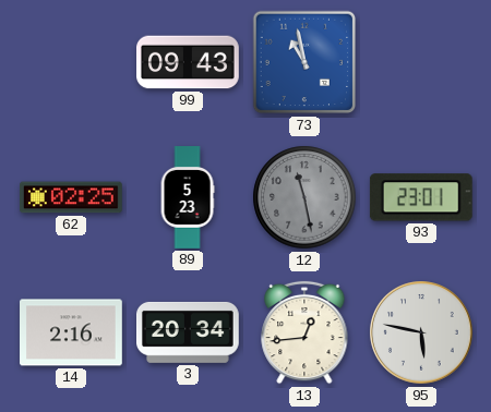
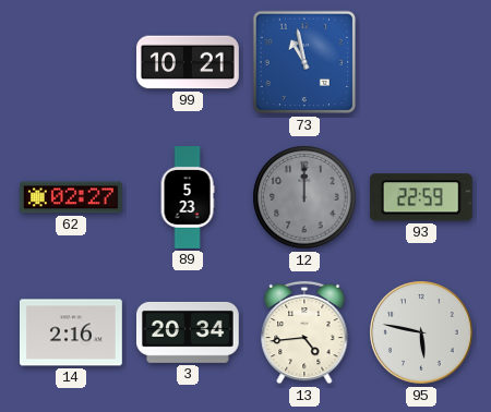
99: 09:43 -> 10:21 (189, 62)
62: 02:25 -> 02:27 (72, 197)
12: 11:28 -> 12:00 (304, 197)
93: 23:01 -> 22:59 (421, 197)
13: 12:44 -> 4:44 (304, 332)
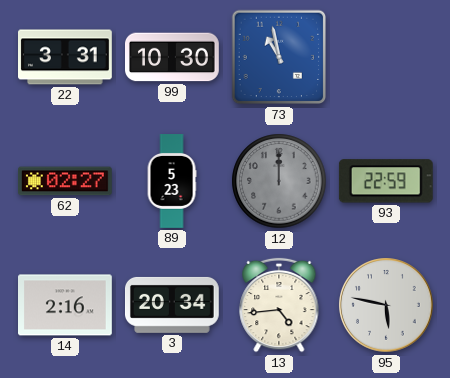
22: none -> 3:31 (66, 57)
99: 10:21 -> 10:30 (173, 57)
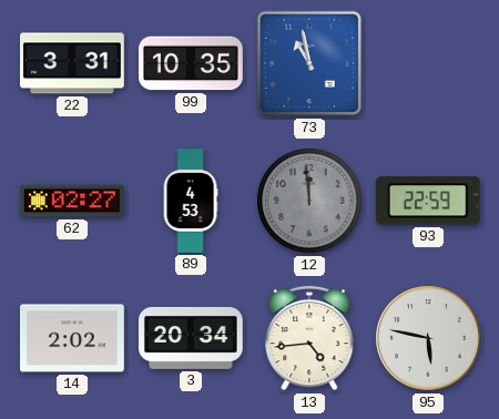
99: 10:30 -> 10:35 (192, 63)
89: 5:23 -> 4:53 (191, 201)
12: 12:00 -> 11:59 (309, 201)
14: 2:16 -> 2:02 (73, 338)
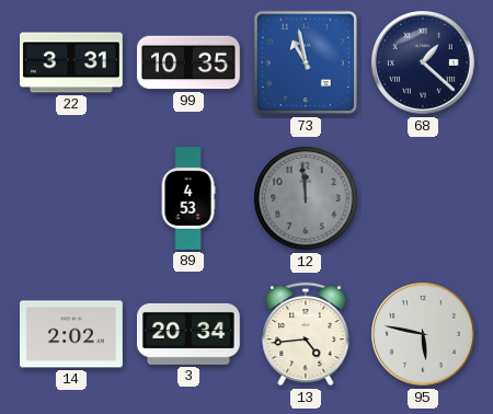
68: none -> 1:22 (423, 62)
62: 02:27 -> none (73, 201)
93: 22:59 -> none (428, 201)
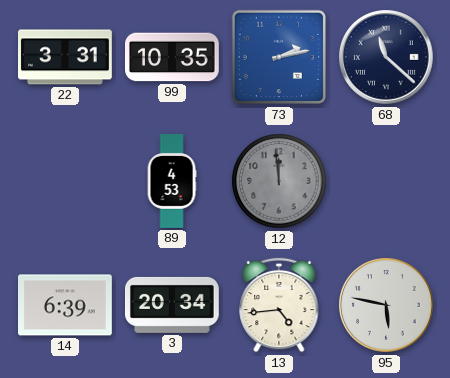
73: 10:58 -> 2:13 (279, 57)
68: 1:22 -> 11:22 (386, 57)
14: 2:02 -> 6:39 (66, 305)
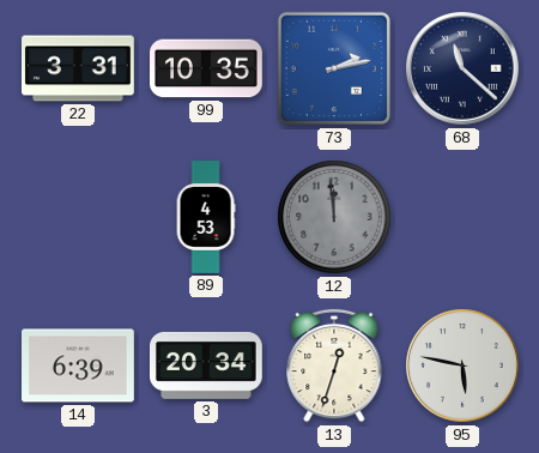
13: 4:44 -> 12:33 (334, 366)
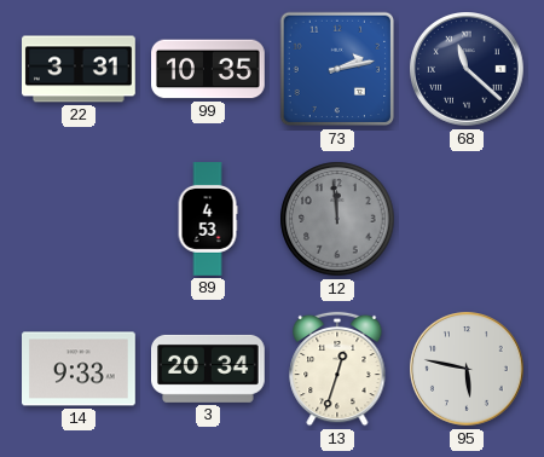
14: 6:39 -> 9:33 (80, 369)
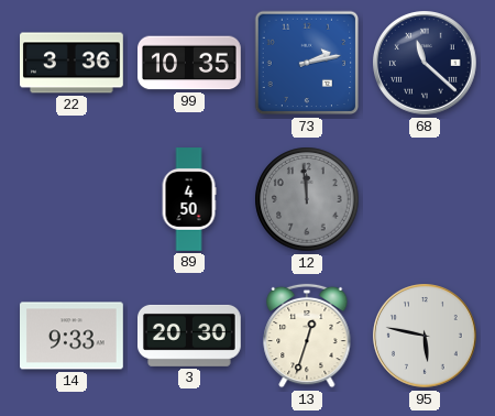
22: 3:31 -> 3:36 (73, 63)
89: 4:53 -> 4:50 (189, 199)
3: 20:34 -> 20:30 (190, 336)
